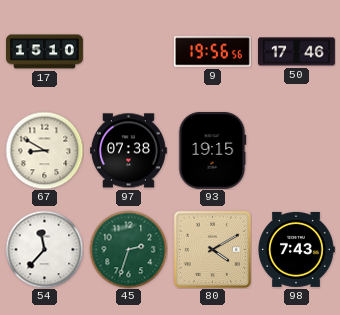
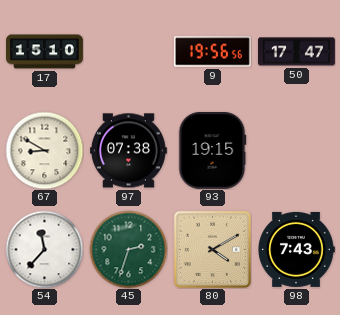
50: 17:46 -> 17:47 (297, 52)
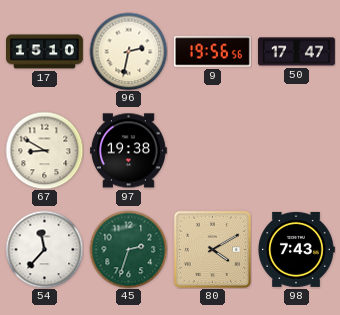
96: none -> 2:32 (128, 51)
97: 07:38 -> 19:38 (128, 151)
93: 19:15 -> none (212, 150)
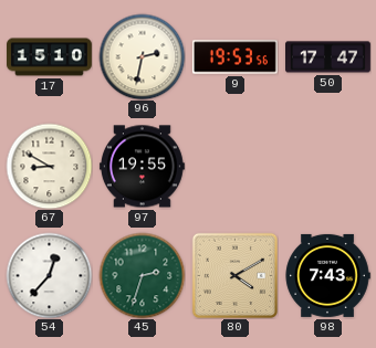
9: 19:56 -> 19:53 (234, 57)
97: 19:38 -> 19:55 (142, 167)
54: 11:37 -> 12:37 (49, 275)
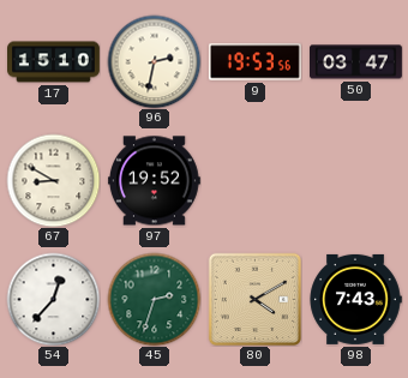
50: 17:47 -> 03:47 (356, 62)
97: 19:55 -> 19:52 (154, 181)
